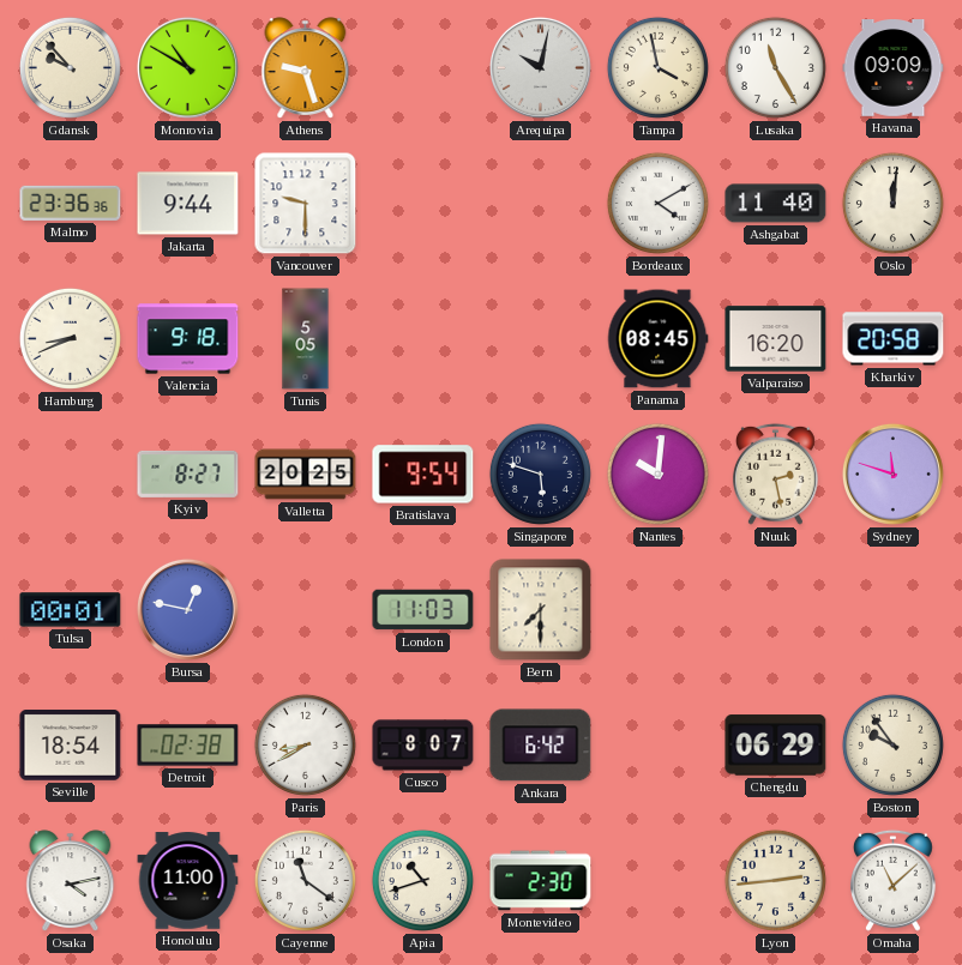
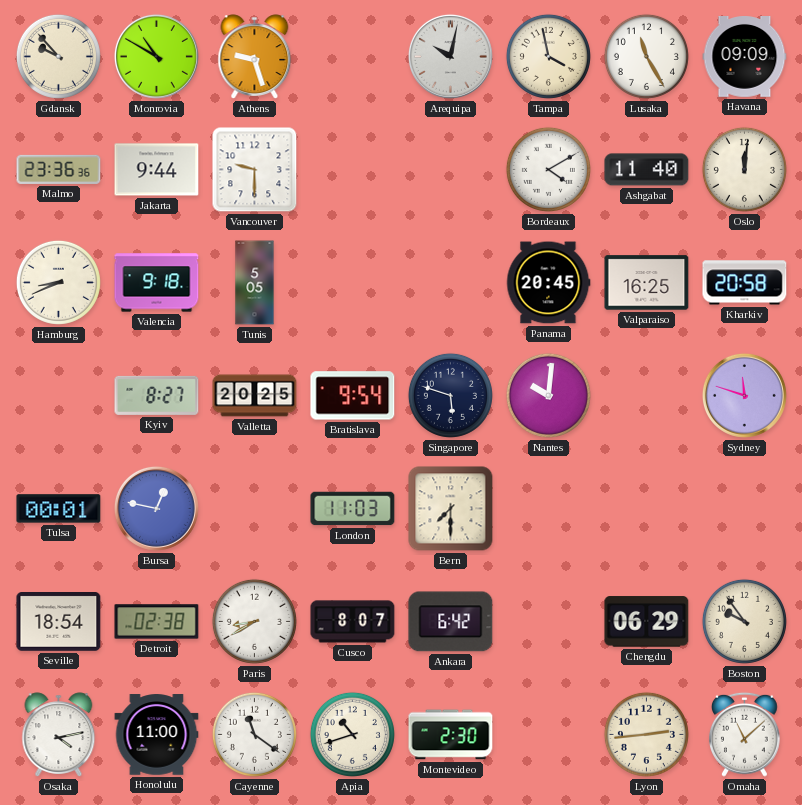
Panama: 08:45 -> 20:45 (548, 283)
Valparaiso: 16:20 -> 16:25 (647, 283)
Nuuk: 2:28 -> none (775, 474)
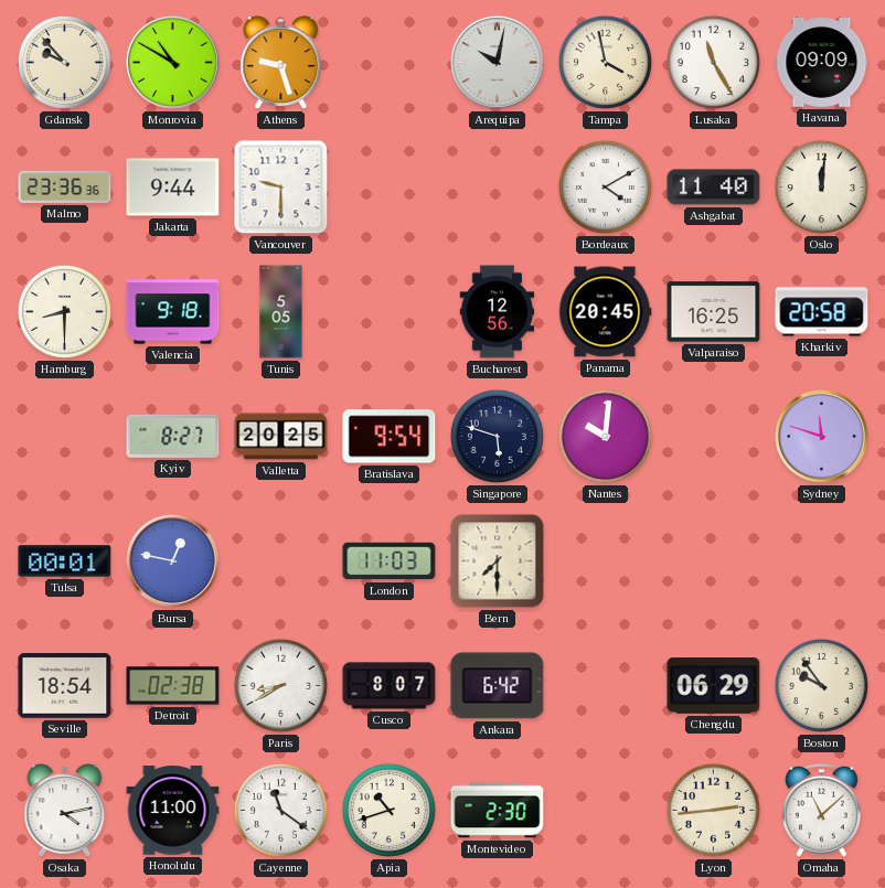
Hamburg: 8:41 -> 8:30 (64, 311)
Bucharest: none -> 12:56 (498, 312)
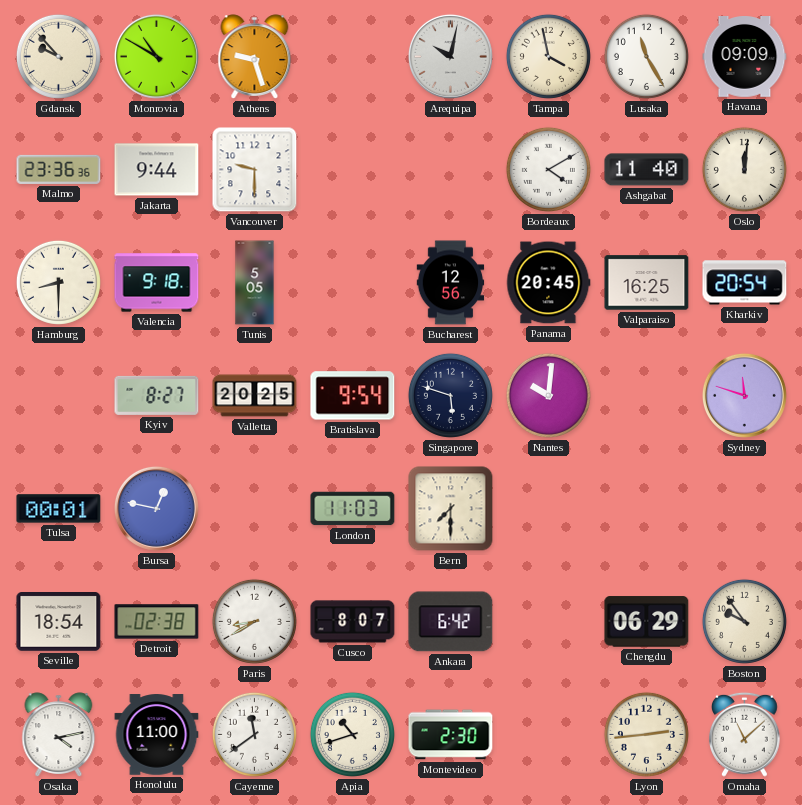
Kharkiv: 20:58 -> 20:54 (745, 283)
Cayenne: 11:21 -> 11:39 (254, 734)
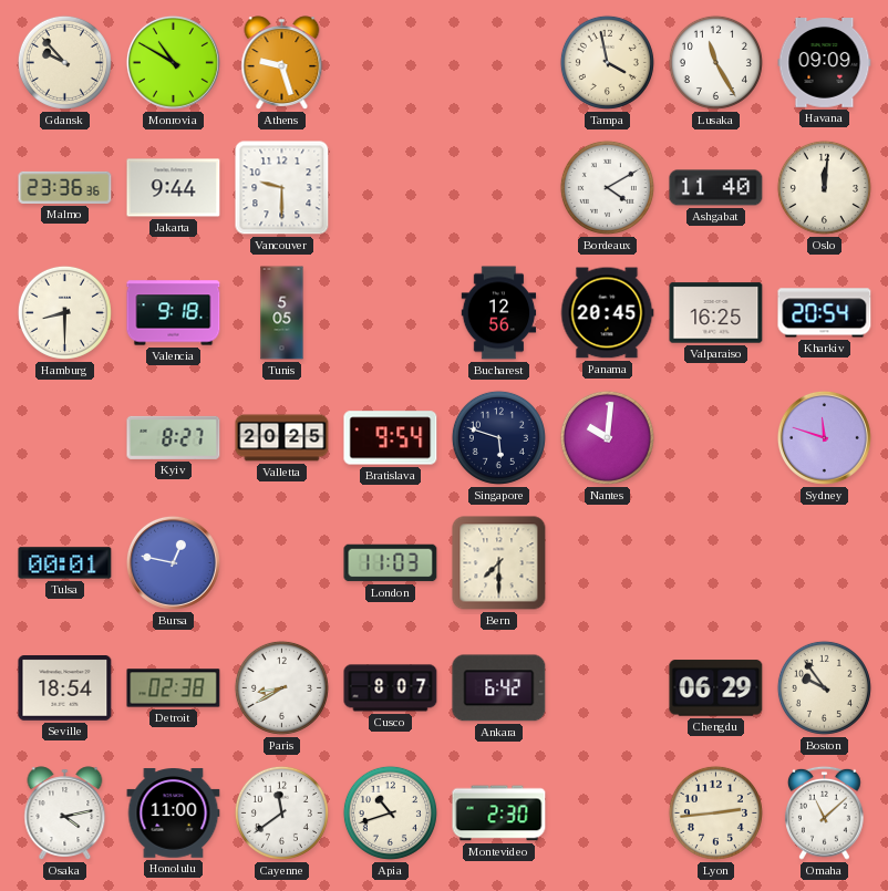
Arequipa: 10:02 -> none (450, 56)
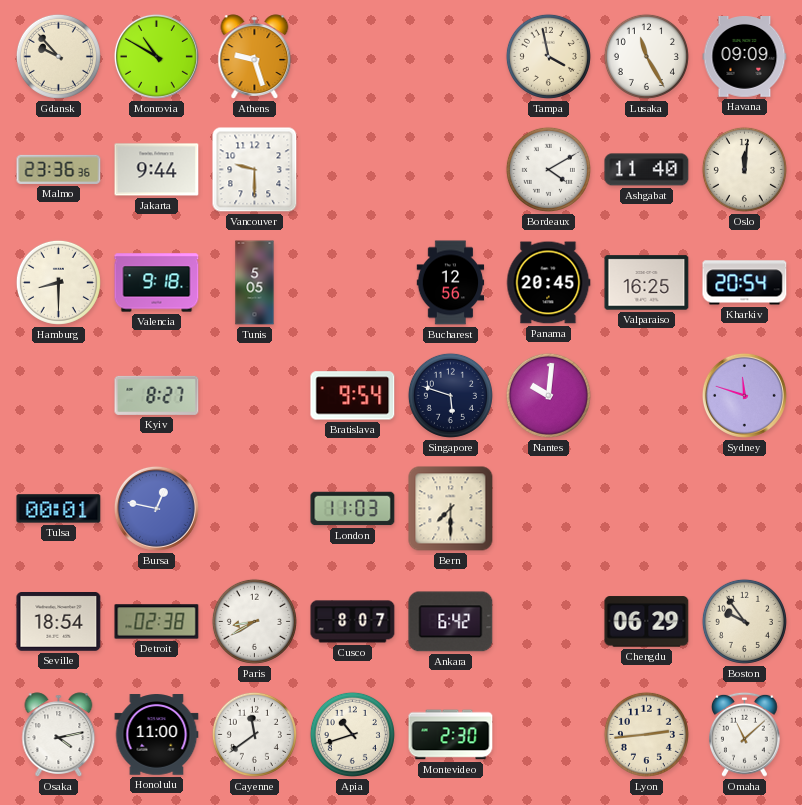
Valletta: 20:25 -> none (282, 438)
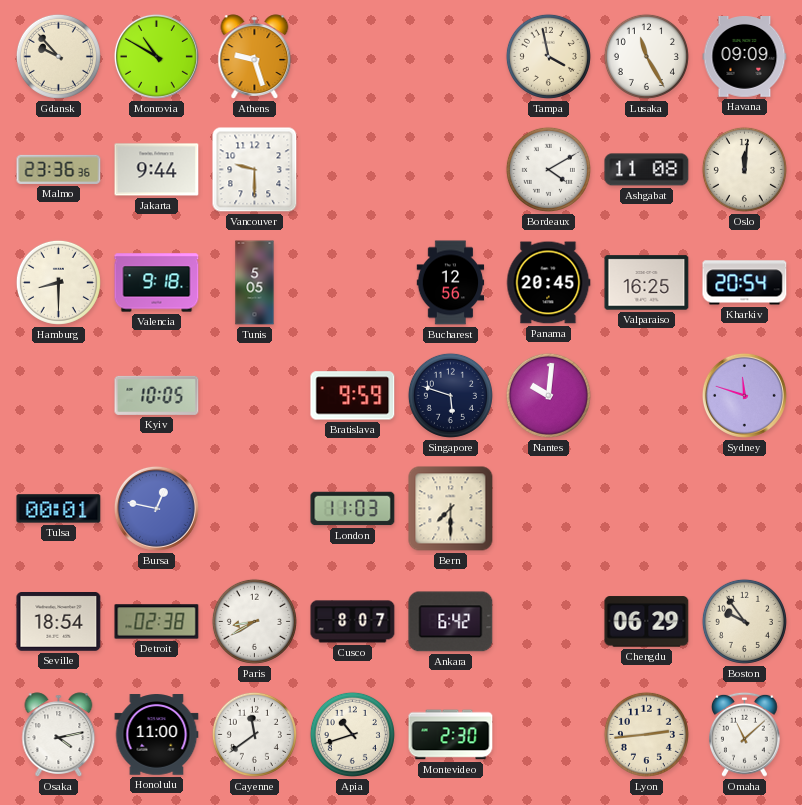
Ashgabat: 11:40 -> 11:08 (647, 170)
Kyiv: 8:27 -> 10:05 (157, 395)
Bratislava: 9:54 -> 9:59 (353, 396)
